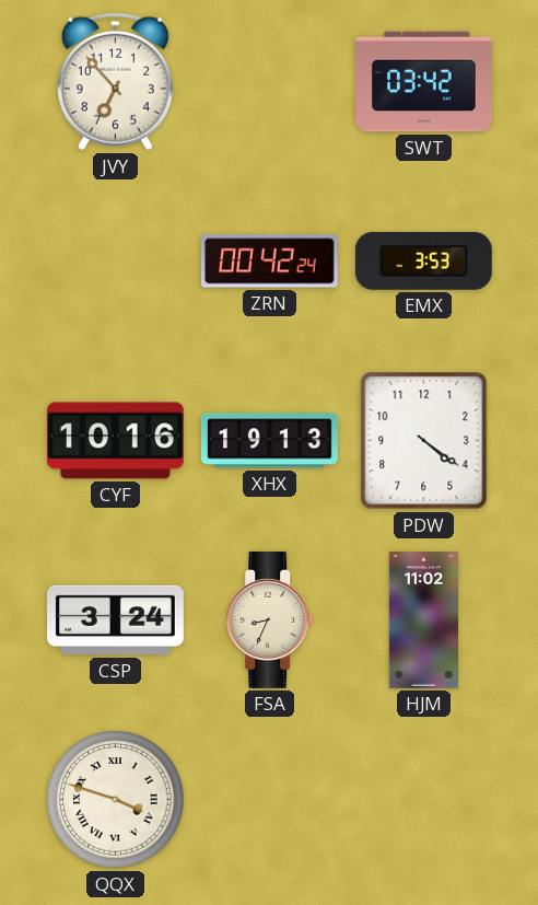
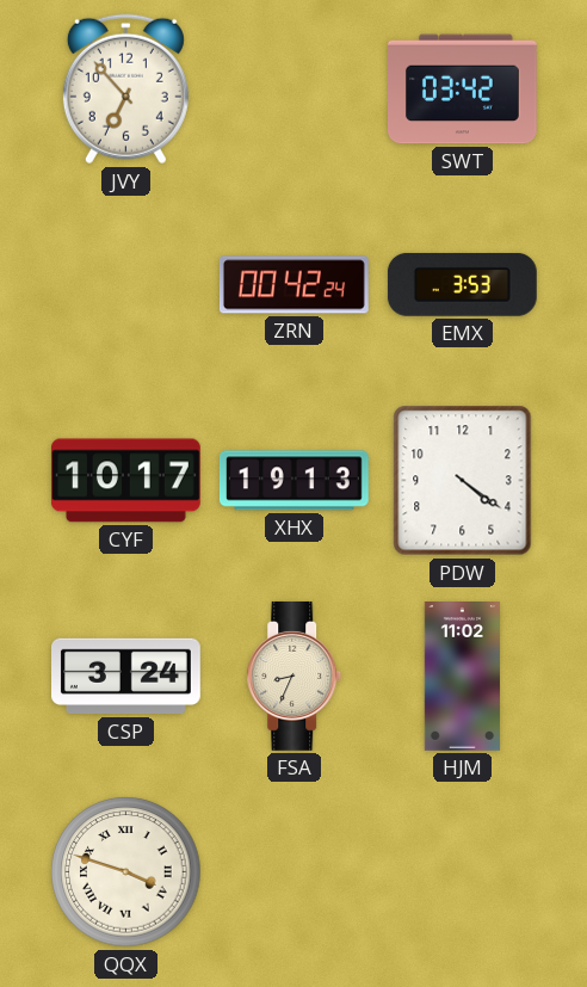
CYF: 10:16 -> 10:17 (126, 481)
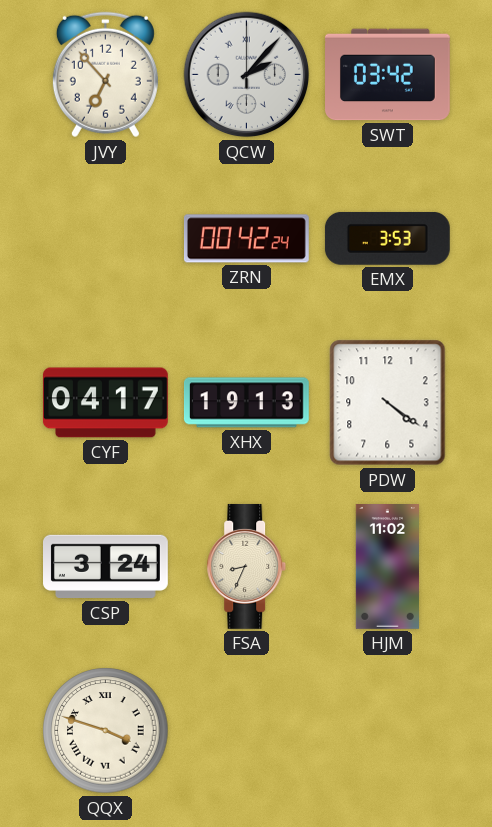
QCW: none -> 2:07 (247, 75)
CYF: 10:17 -> 04:17 (106, 403)
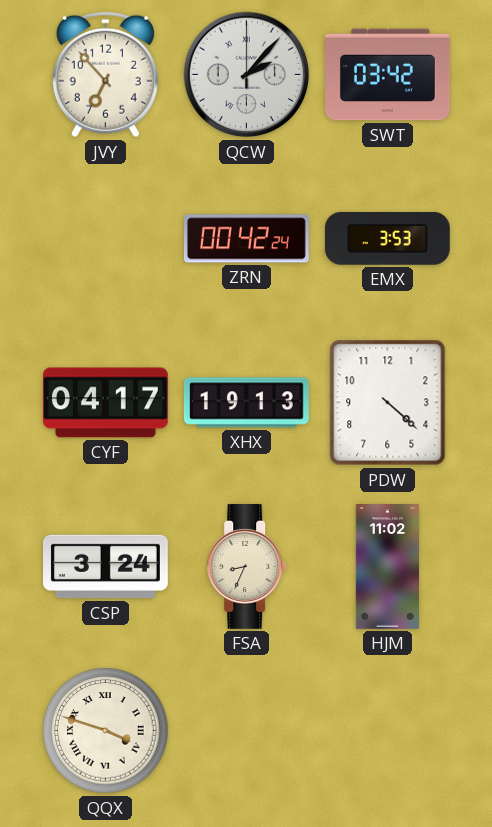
PDW: 4:21 -> 4:22 (388, 403)
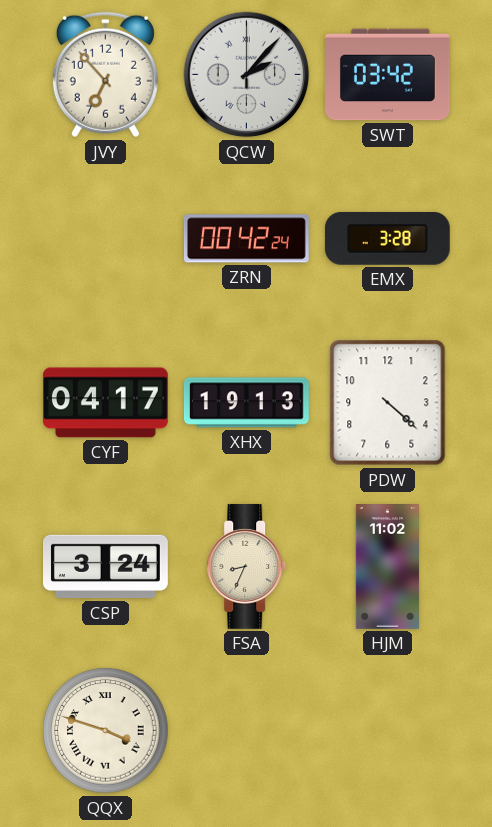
EMX: 3:53 -> 3:28 (387, 238)
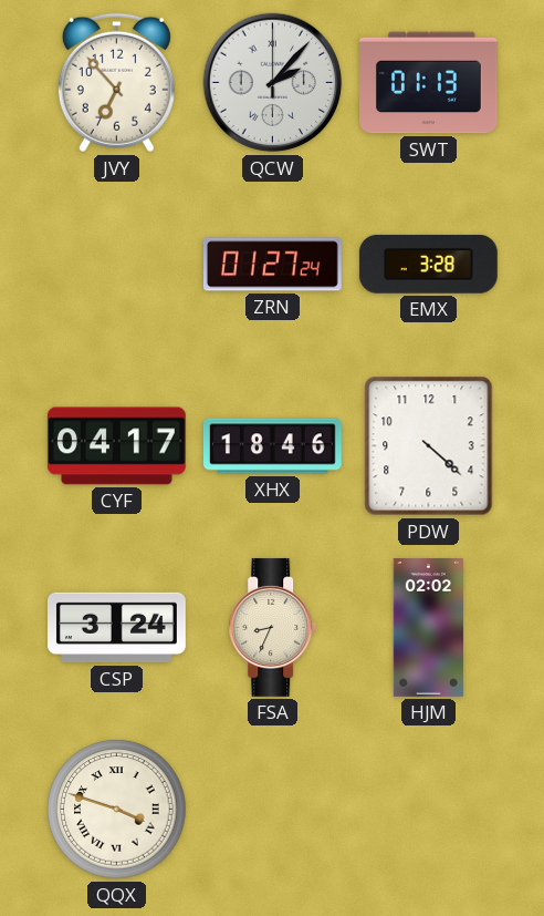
SWT: 03:42 -> 01:13 (429, 83)
ZRN: 00:42 -> 01:27 (272, 265)
XHX: 19:13 -> 18:46 (272, 446)
HJM: 11:02 -> 02:02 (428, 628)
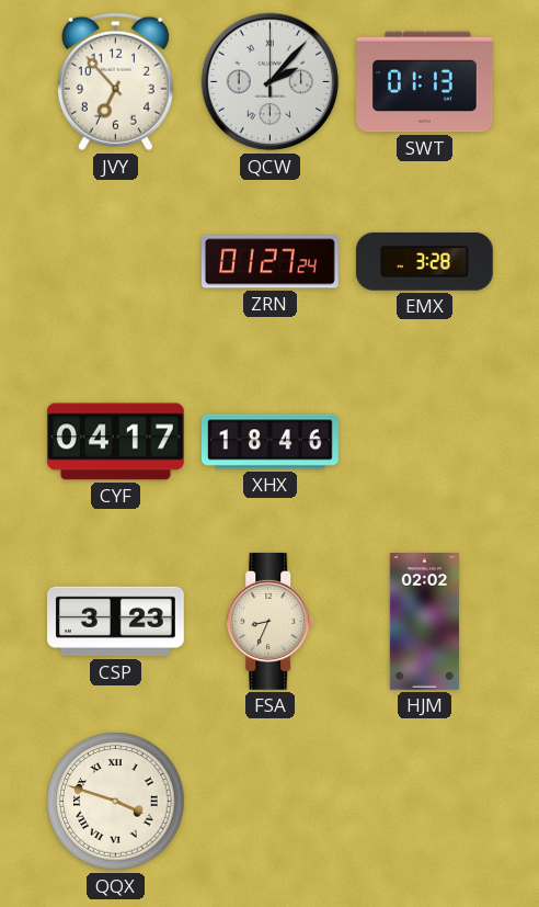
PDW: 4:22 -> none (429, 446)
CSP: 3:24 -> 3:23 (116, 622)
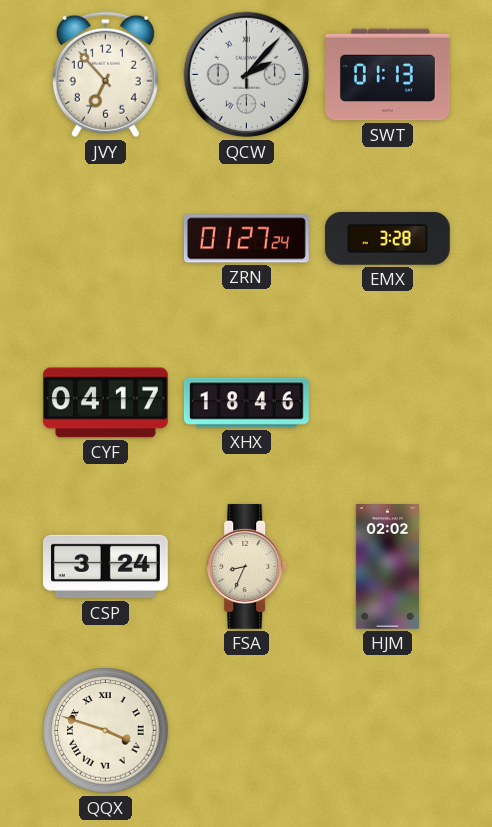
CSP: 3:23 -> 3:24 (106, 567)
